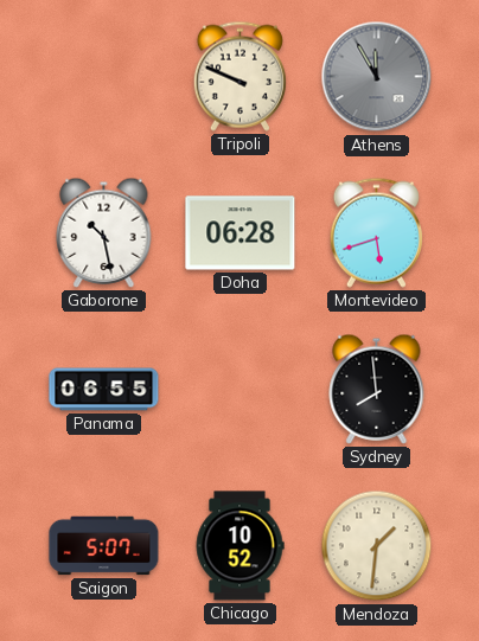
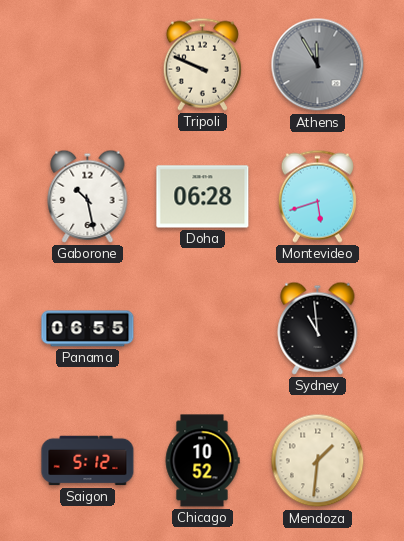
Sydney: 7:59 -> 10:59 (318, 328)
Saigon: 5:07 -> 5:12 (88, 461)
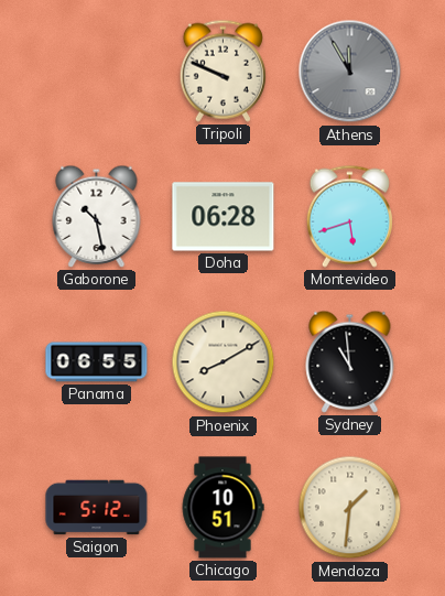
Phoenix: none -> 8:10 (224, 362)
Chicago: 10:52 -> 10:51 (223, 508)
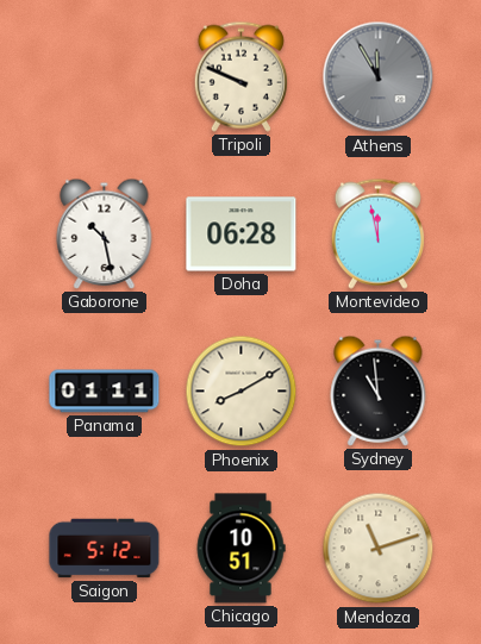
Montevideo: 5:42 -> 11:58 (377, 233)
Panama: 06:55 -> 01:11 (105, 392)
Mendoza: 1:31 -> 11:12 (379, 549)
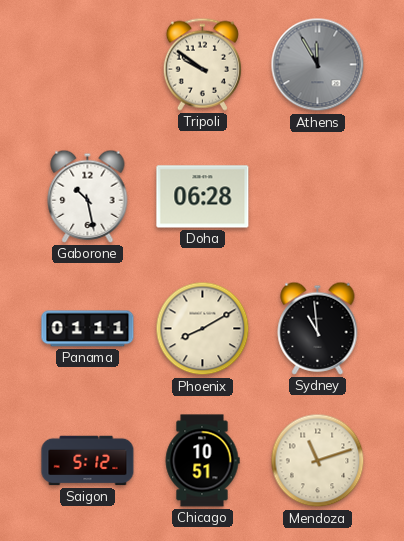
Tripoli: 9:49 -> 9:51 (202, 64)
Montevideo: 11:58 -> none (377, 233)
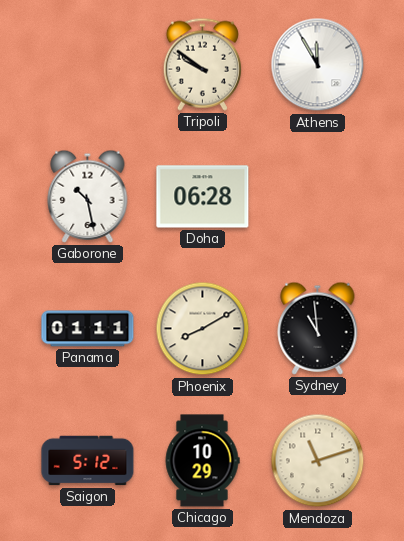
Athens dial: grey -> white (318, 65)
Chicago: 10:51 -> 10:29 (202, 461)
